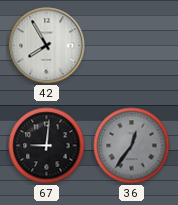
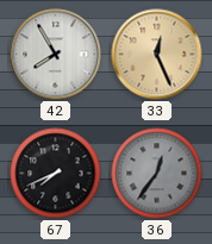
33: none -> 12:26 (157, 55)
67: 9:01 -> 7:41 (56, 174)
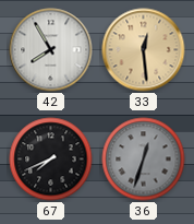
33: 12:26 -> 12:29 (144, 50)
36: 12:36 -> 12:33 (144, 160)
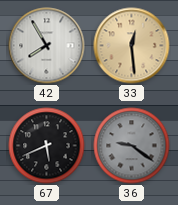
67: 7:41 -> 5:41 (47, 146)
36: 12:33 -> 9:21 (132, 146)
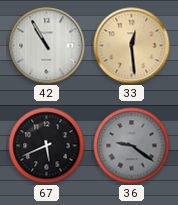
42: 7:55 -> 10:55 (47, 46)
